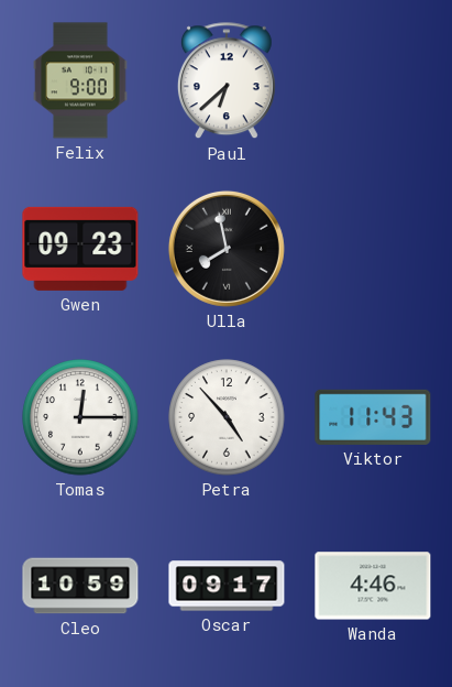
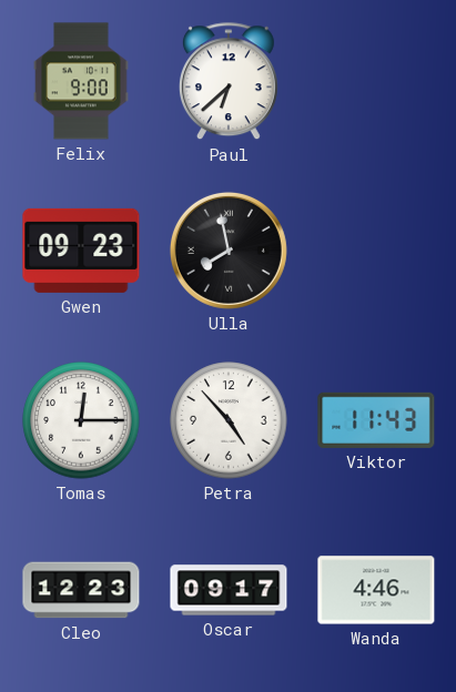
Cleo: 10:59 -> 12:23 (81, 590)
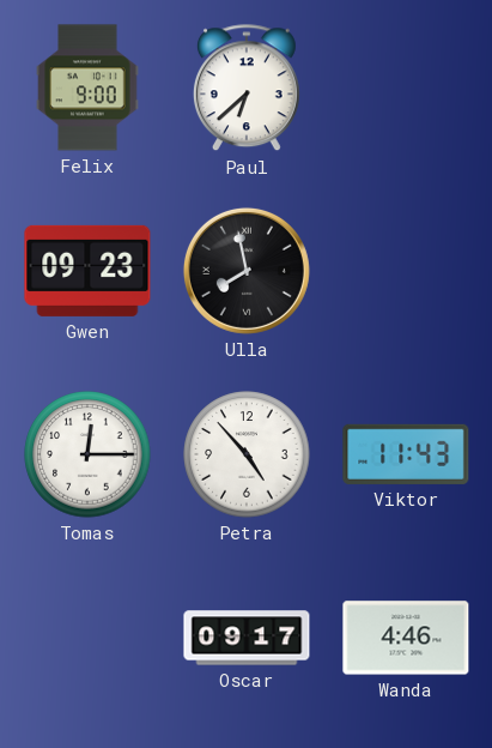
Cleo: 12:23 -> none (81, 590)
